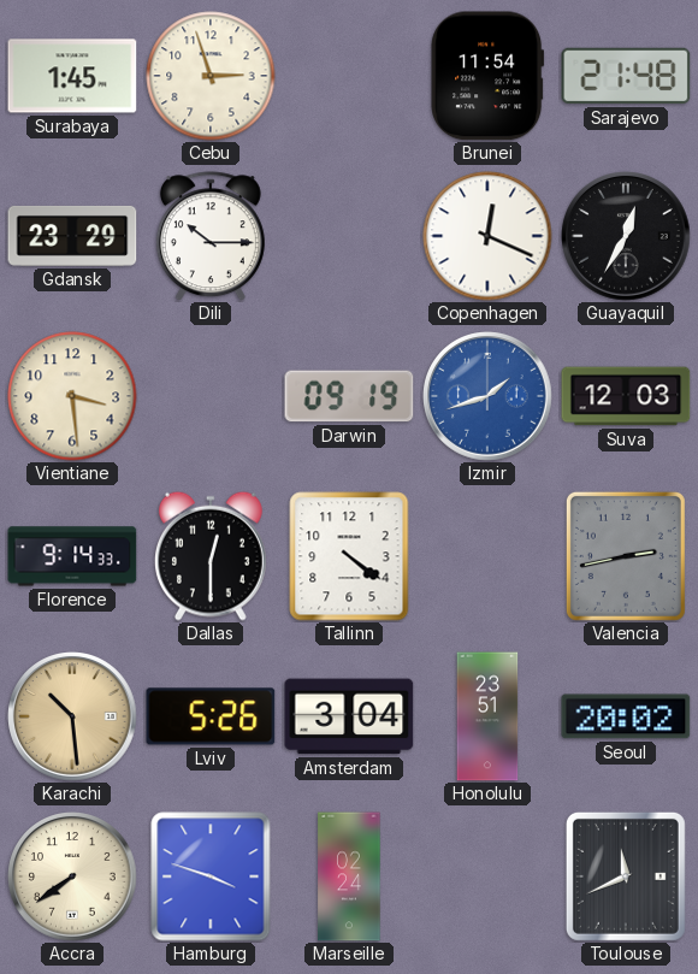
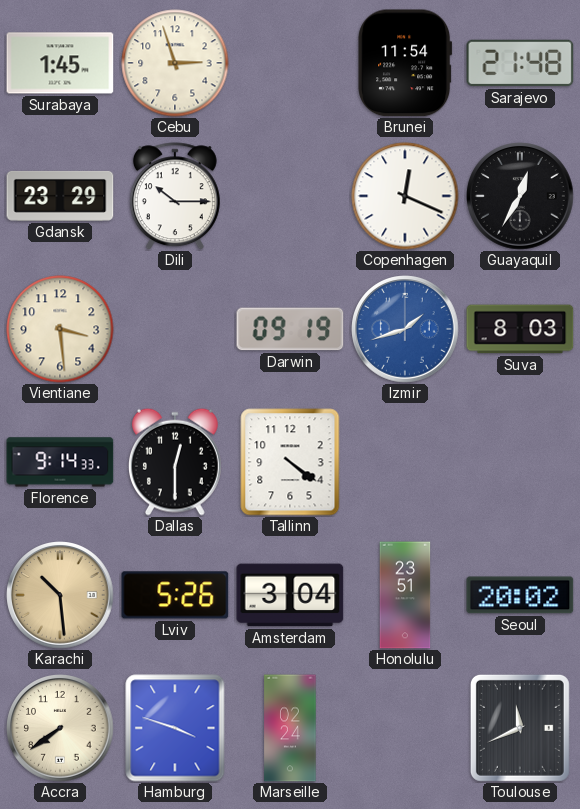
Suva: 12:03 -> 8:03 (520, 329)
Valencia: 2:43 -> none (626, 556)
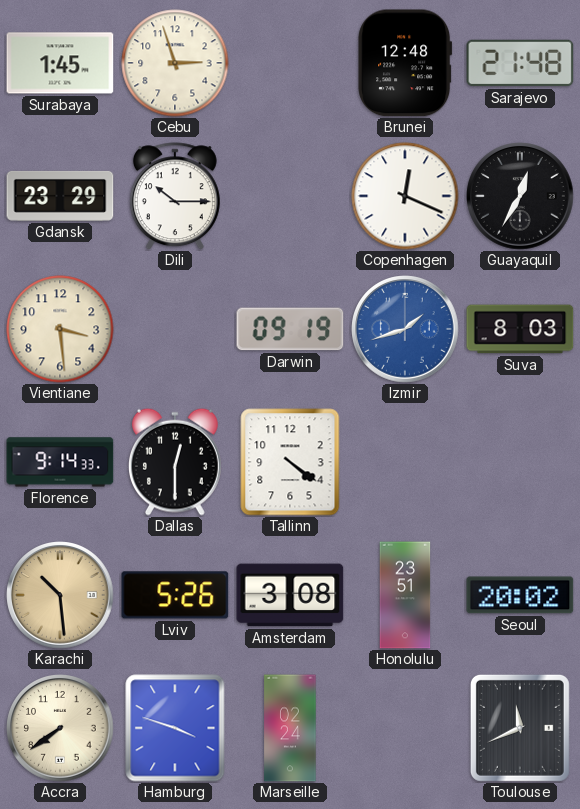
Brunei: 11:54 -> 12:48 (405, 63)
Amsterdam: 3:04 -> 3:08 (290, 595)
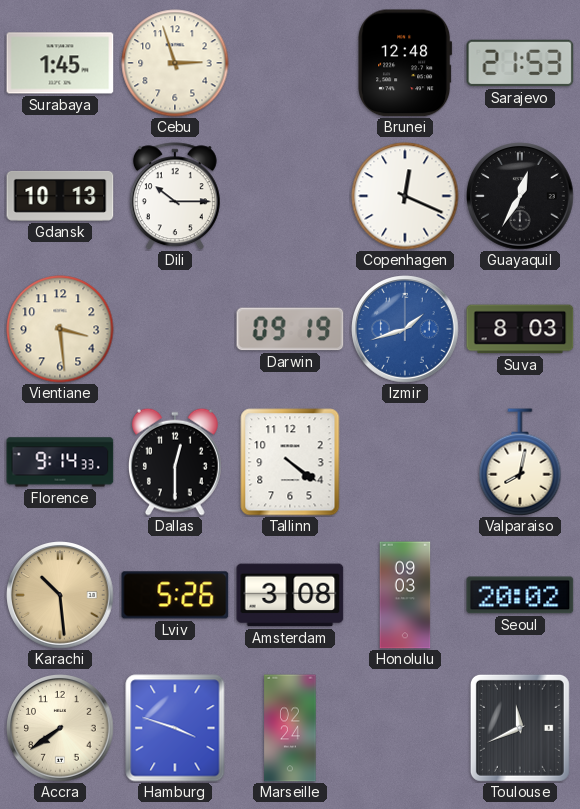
Sarajevo: 21:48 -> 21:53 (520, 63)
Gdansk: 23:29 -> 10:13 (60, 196)
Valparaiso: none -> 8:02 (520, 462)
Honolulu: 23:51 -> 09:03 (405, 595)
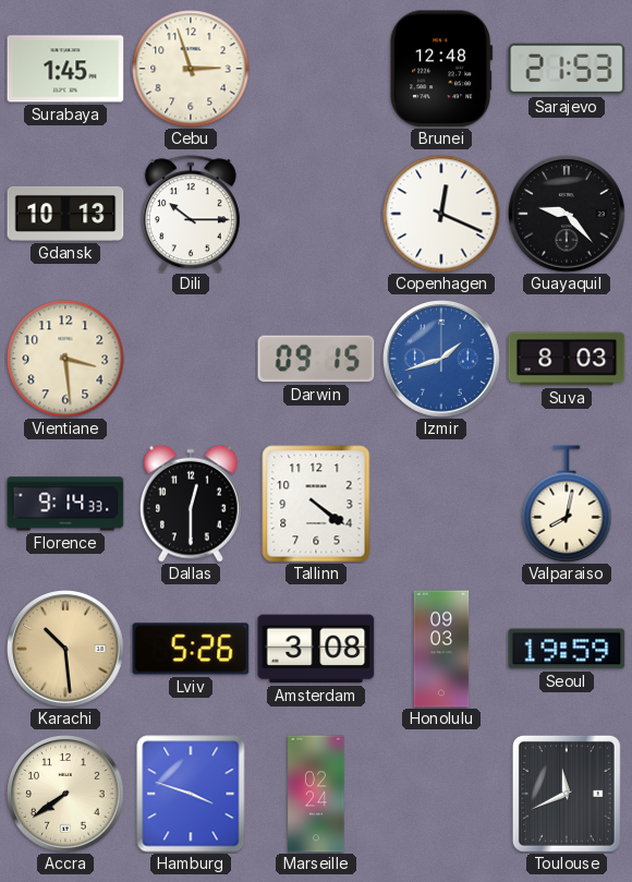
Guayaquil: 12:35 -> 9:23 (567, 214)
Darwin: 09:19 -> 09:15 (316, 359)
Seoul: 20:02 -> 19:59 (567, 649)
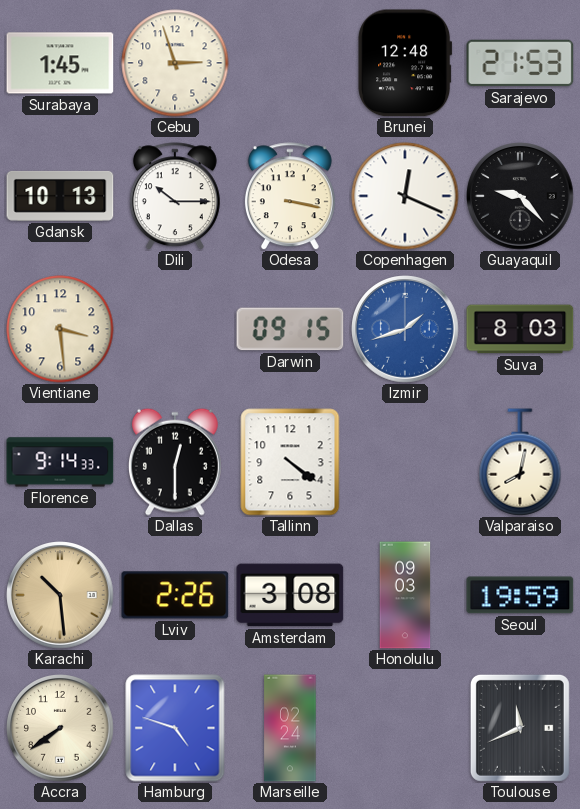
Odesa: none -> 3:17 (290, 196)
Lviv: 5:26 -> 2:26 (175, 595)
Hamburg: 3:48 -> 4:48 (175, 728)
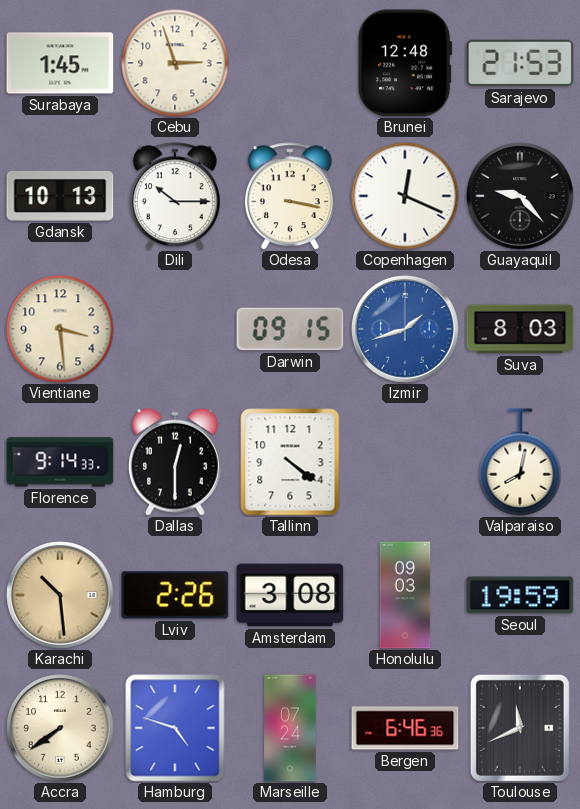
Marseille: 02:24 -> 07:24 (290, 728)
Bergen: none -> 6:46 (405, 728)
